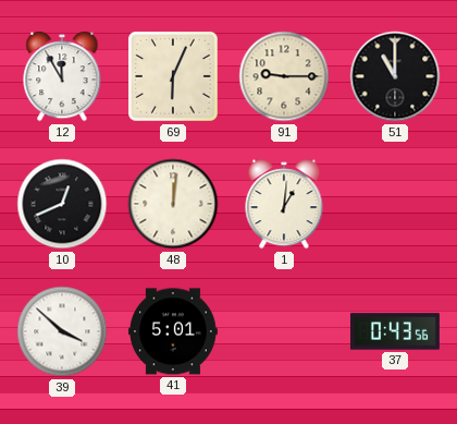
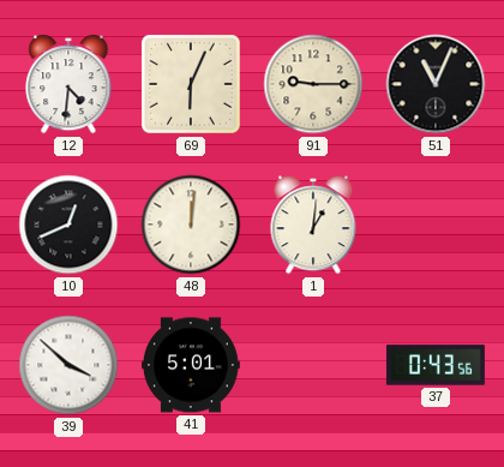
12: 11:55 -> 4:31 (68, 84)
51: 11:00 -> 11:04 (436, 84)
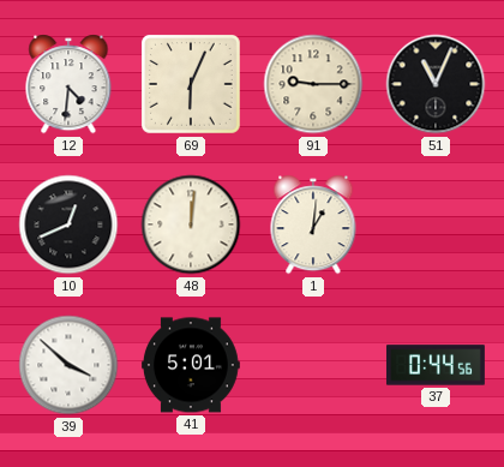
37: 0:43 -> 0:44 (436, 365)
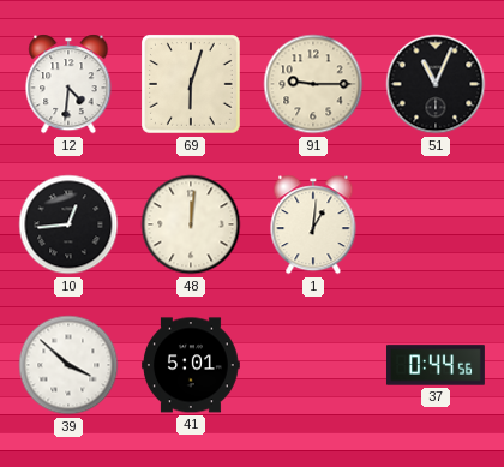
69: 6:04 -> 6:03 (192, 85)
10: 12:41 -> 12:44 (68, 224)
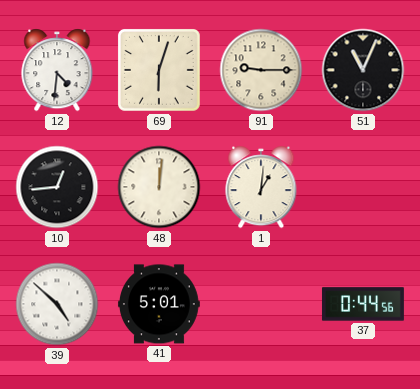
39: 3:52 -> 4:52 (57, 304)
